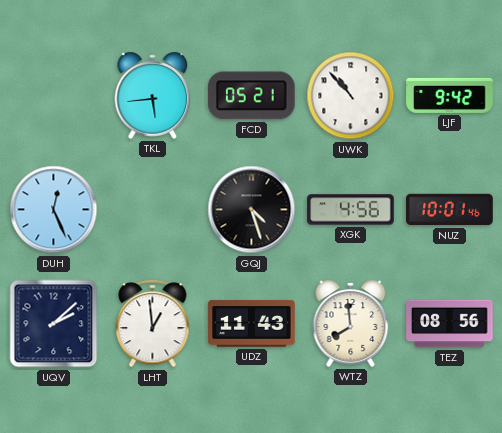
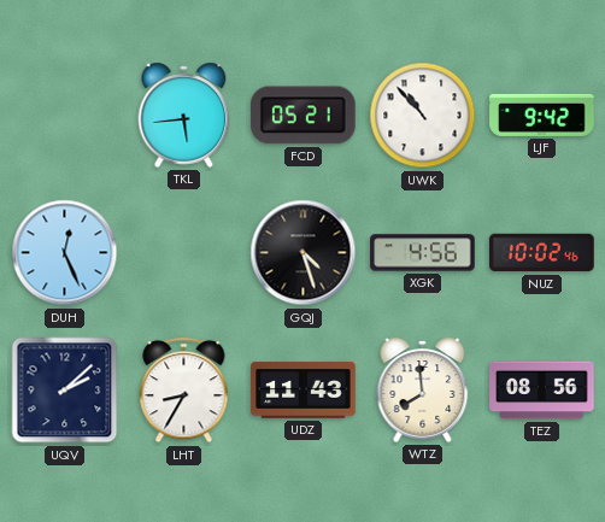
NUZ: 10:01 -> 10:02 (542, 253)
LHT: 12:59 -> 8:35 (184, 391)
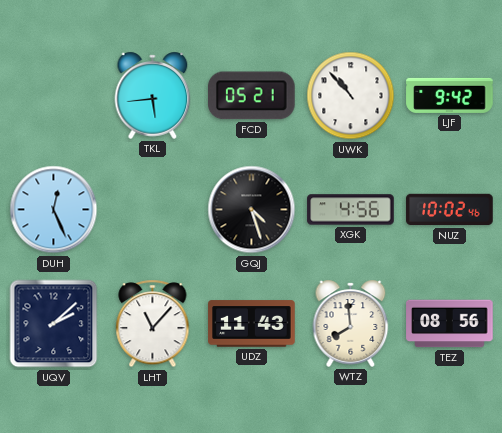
LHT: 8:35 -> 11:07 (153, 324)
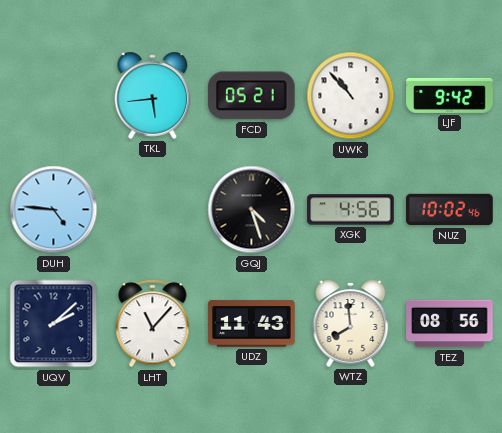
DUH: 12:26 -> 4:46 (54, 210)
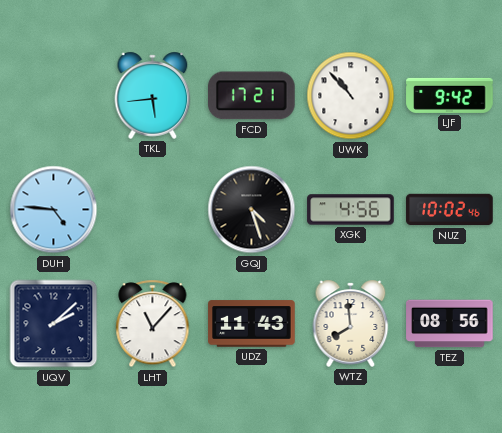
FCD: 05:21 -> 17:21 (252, 96)
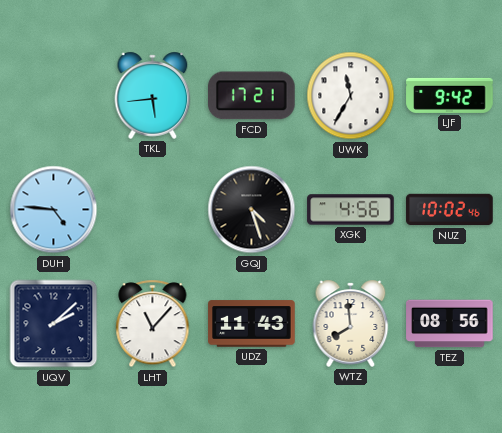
UWK: 10:53 -> 11:35 (351, 96)
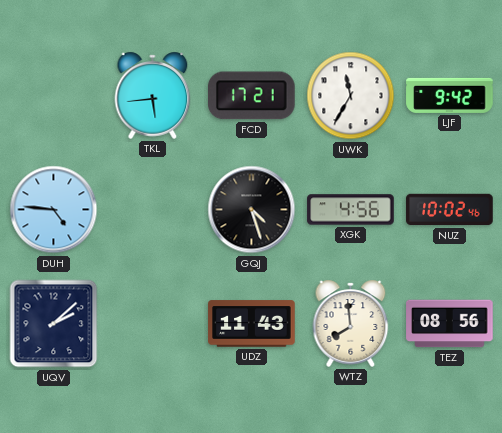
LHT: 11:07 -> none (153, 324)
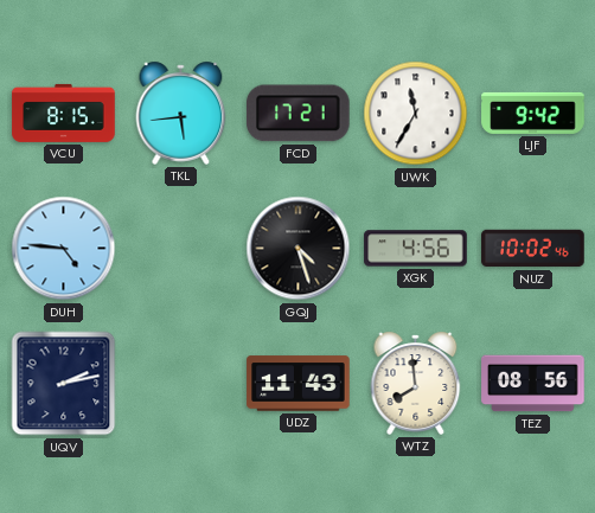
VCU: none -> 8:15 (64, 113)
UQV: 2:08 -> 2:13 (64, 384)
